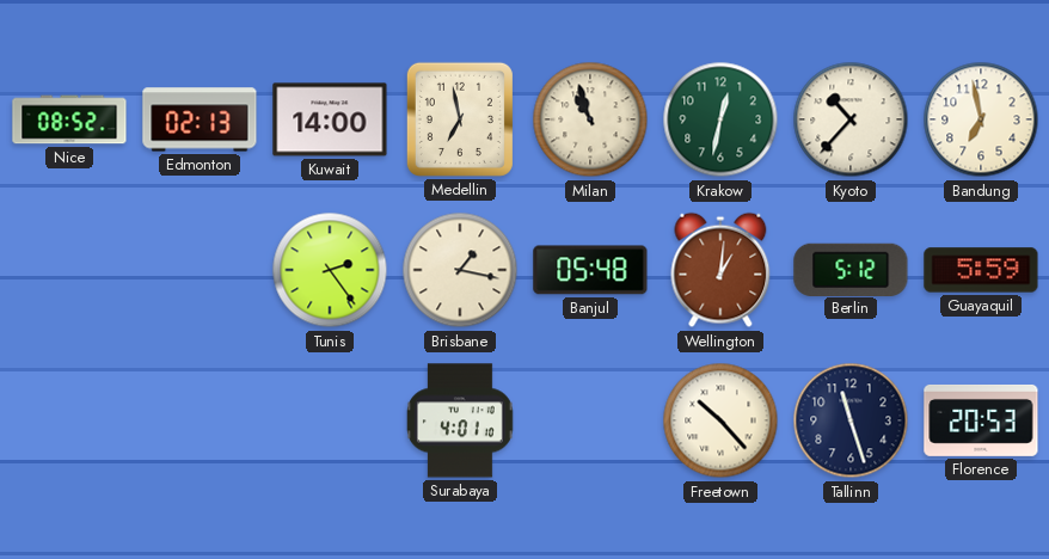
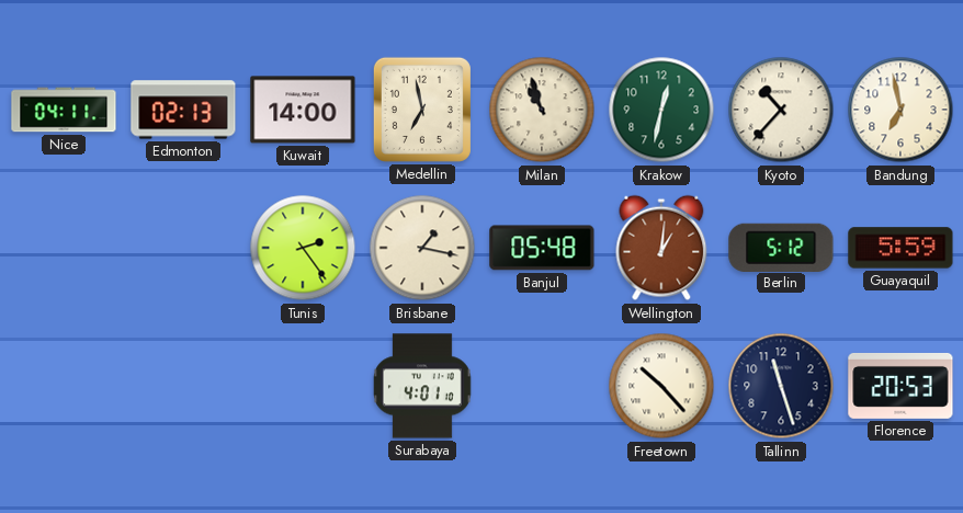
Nice: 08:52 -> 04:11 (64, 110)
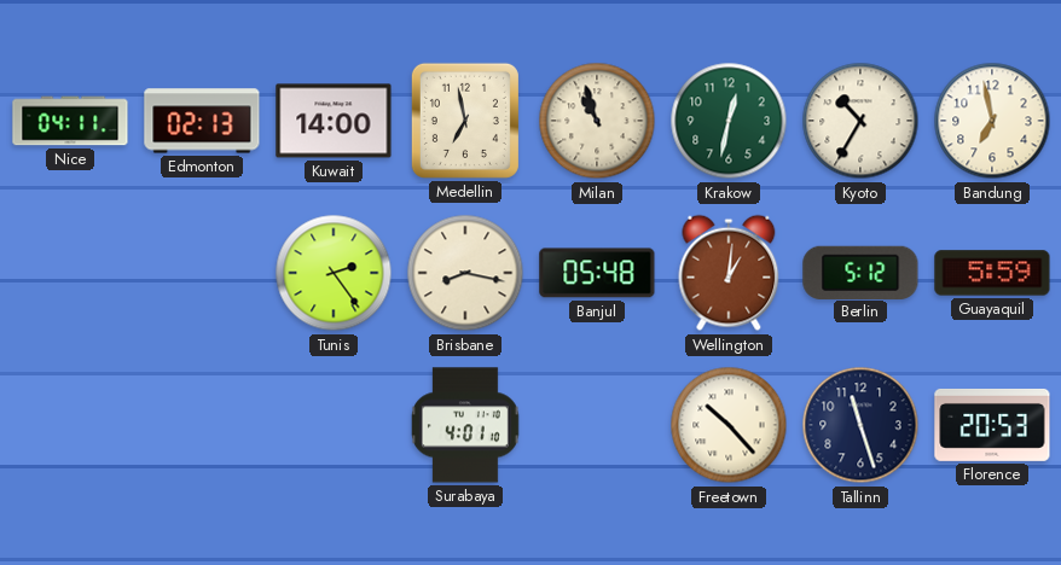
Kyoto: 10:37 -> 10:35 (860, 121)
Brisbane: 1:17 -> 8:17 (465, 273)
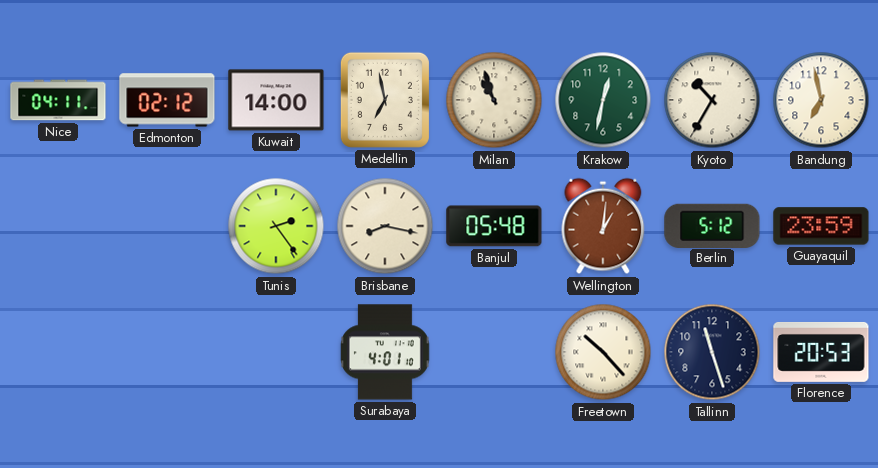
Edmonton: 02:13 -> 02:12 (167, 100)
Guayaquil: 5:59 -> 23:59 (821, 226)
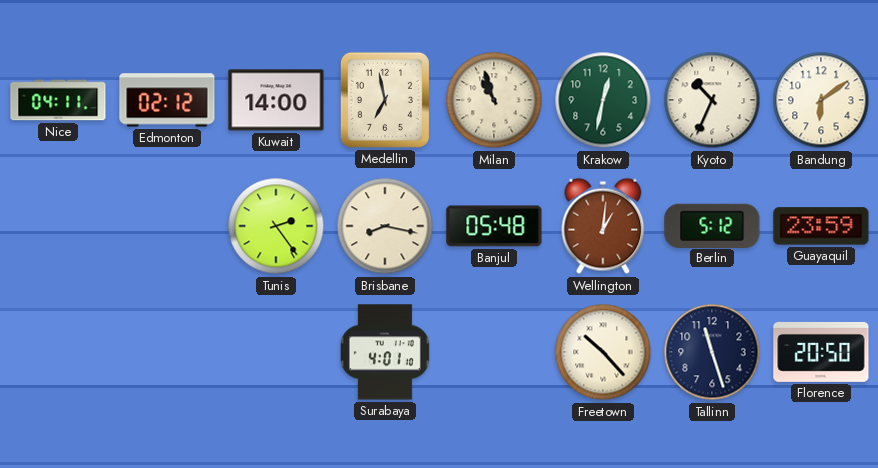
Kyoto: 10:35 -> 10:34 (712, 100)
Bandung: 6:58 -> 6:09 (821, 100)
Florence: 20:53 -> 20:50 (821, 352)
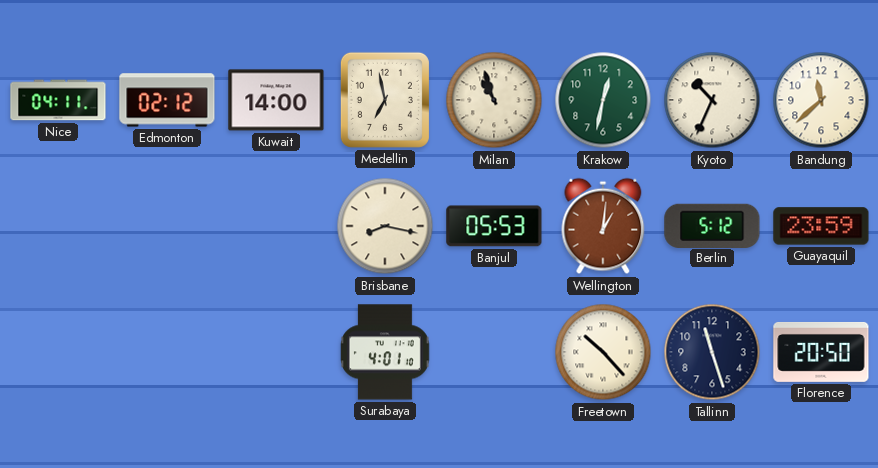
Bandung: 6:09 -> 11:38 (821, 100)
Tunis: 2:24 -> none (276, 226)
Banjul: 05:48 -> 05:53 (494, 226)
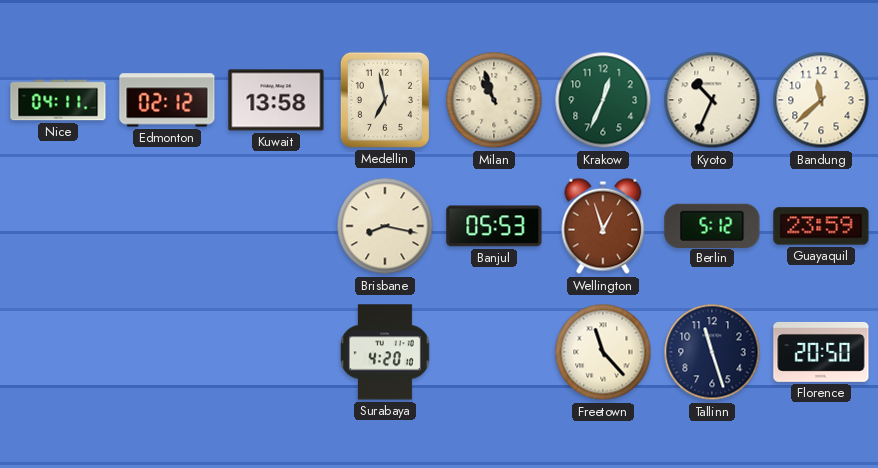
Kuwait: 14:00 -> 13:58 (276, 100)
Krakow: 12:32 -> 12:34 (603, 100)
Wellington: 1:01 -> 12:57 (603, 226)
Surabaya: 4:01 -> 4:20 (385, 352)
Freetown: 10:23 -> 11:23 (603, 352)
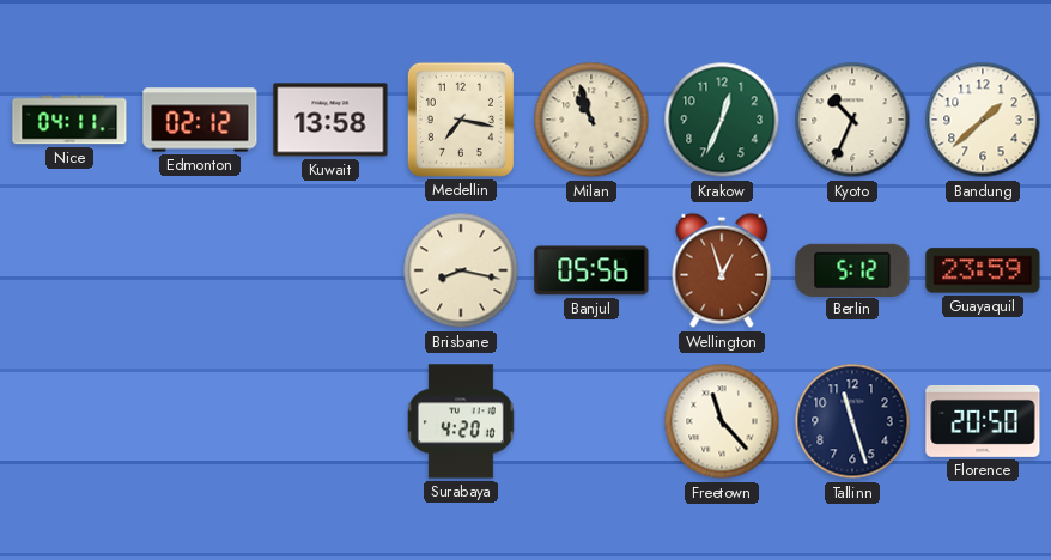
Medellin: 6:58 -> 7:17 (461, 120)
Bandung: 11:38 -> 1:38 (983, 120)
Banjul: 05:53 -> 05:56 (591, 270)
